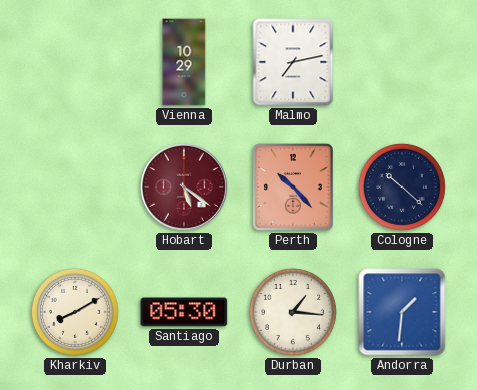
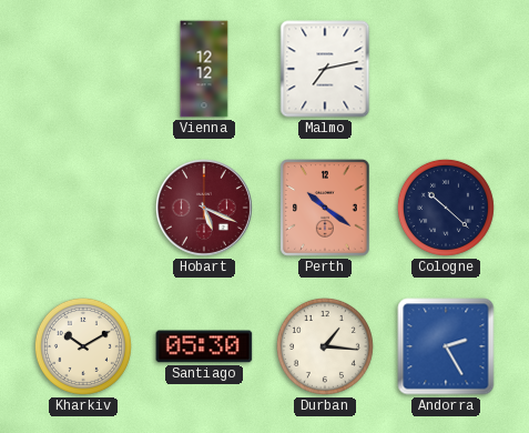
Vienna: 10:29 -> 12:12 (204, 69)
Hobart: 5:21 -> 5:19 (204, 208)
Perth: 10:23 -> 10:21 (326, 209)
Kharkiv: 8:10 -> 10:10 (83, 346)
Andorra: 1:31 -> 2:25 (446, 346)
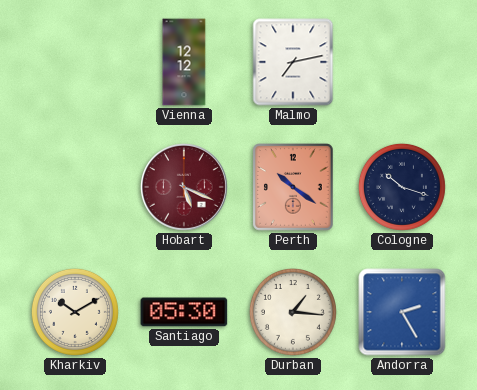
Cologne: 10:22 -> 10:18 (402, 187)
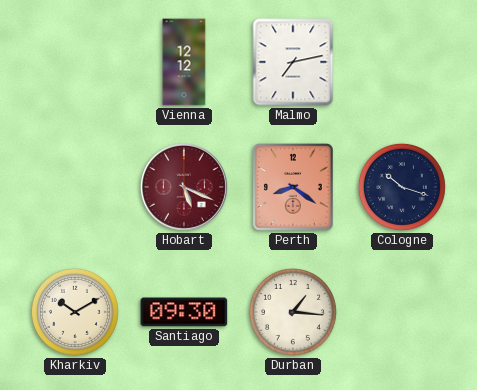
Perth: 10:21 -> 8:21 (294, 188)
Santiago: 05:30 -> 09:30 (184, 312)
Andorra: 2:25 -> none (402, 312)
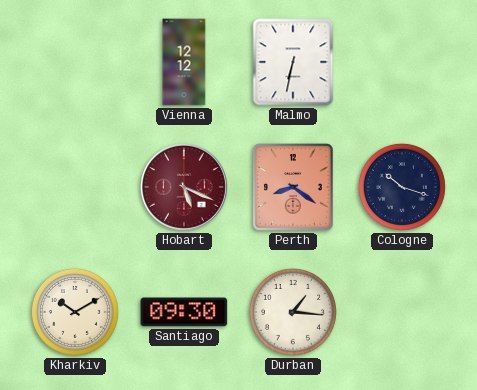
Malmo: 7:13 -> 6:32 (293, 62)
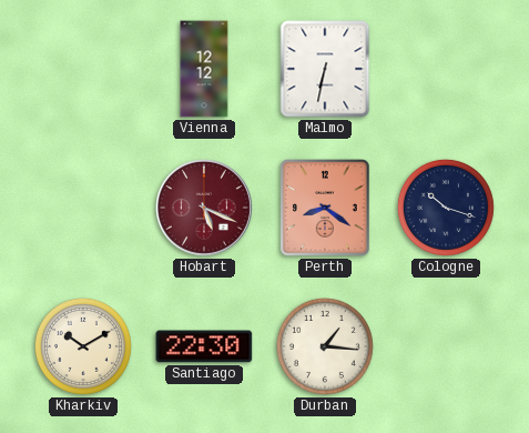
Santiago: 09:30 -> 22:30 (204, 346)
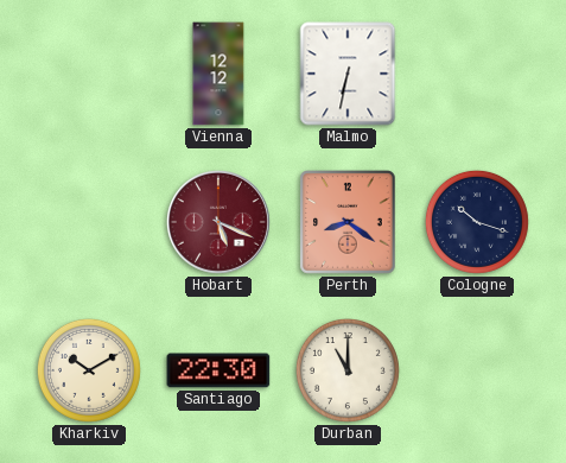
Durban: 1:16 -> 11:00 (348, 370)
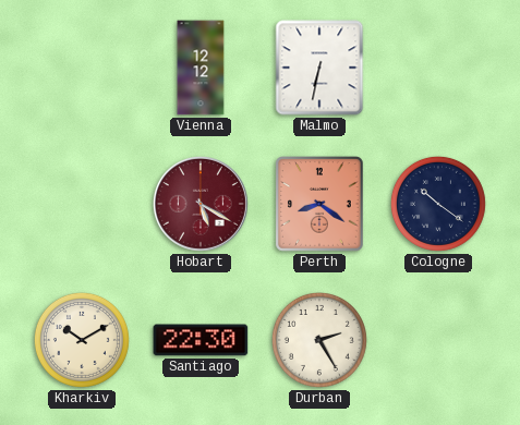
Hobart: 5:19 -> 5:20 (201, 204)
Cologne: 10:18 -> 10:21 (438, 204)
Durban: 11:00 -> 2:25 (319, 340)
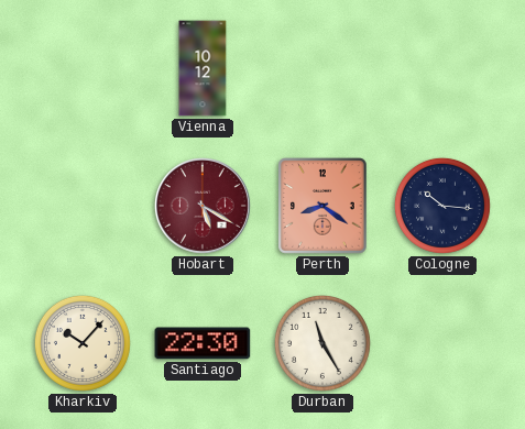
Vienna: 12:12 -> 10:12 (203, 68)
Malmo: 6:32 -> none (319, 68)
Cologne: 10:21 -> 10:16 (442, 206)
Kharkiv: 10:10 -> 10:07 (83, 343)
Durban: 2:25 -> 11:25 (322, 343)
